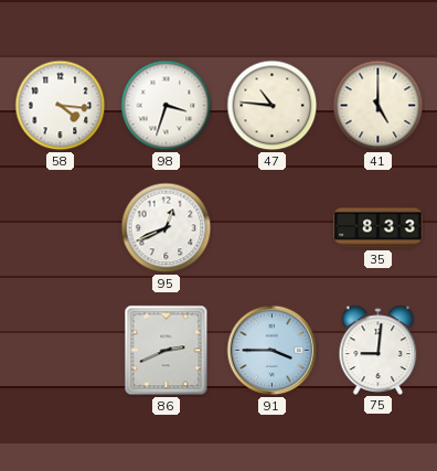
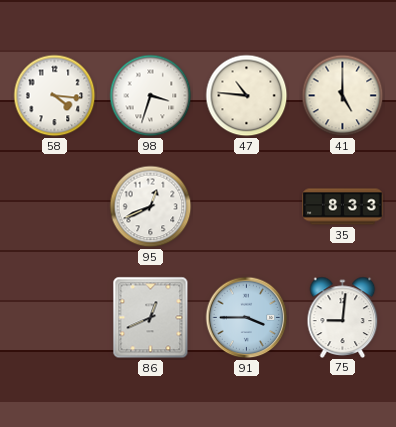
86: 2:41 -> 12:41 (151, 318)
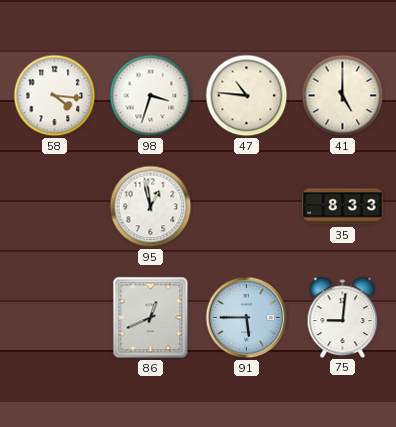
95: 12:41 -> 12:58 (151, 207)
91: 3:45 -> 5:45 (247, 318)
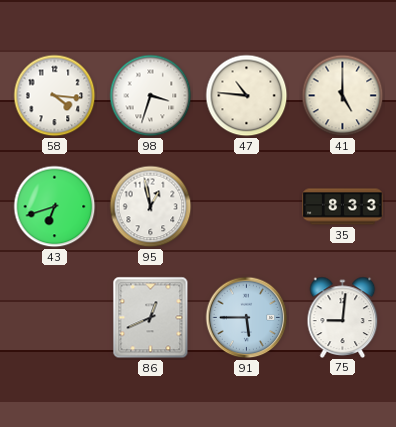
43: none -> 6:42 (55, 207)
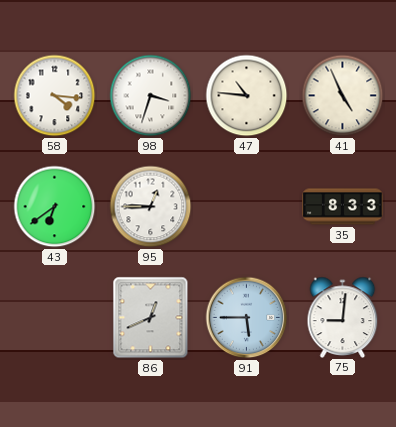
41: 5:00 -> 4:56 (343, 96)
43: 6:42 -> 6:39 (55, 207)
95: 12:58 -> 12:45 (151, 207)
